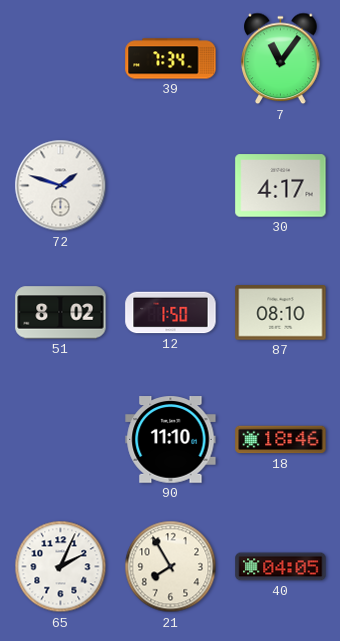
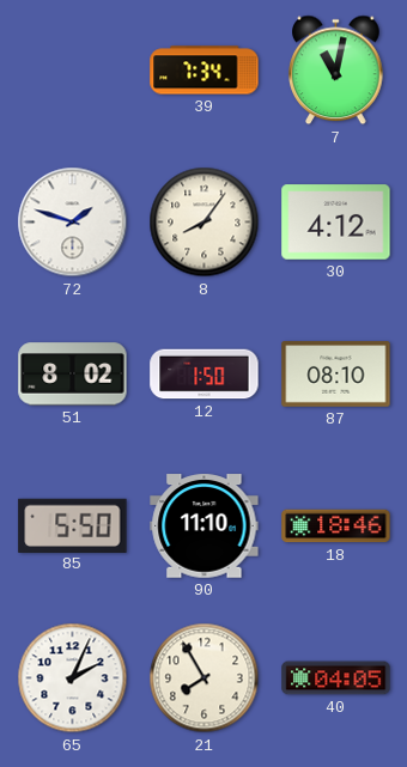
7: 11:06 -> 11:02 (336, 71)
8: none -> 8:06 (205, 223)
30: 4:17 -> 4:12 (336, 223)
85: none -> 5:50 (73, 525)
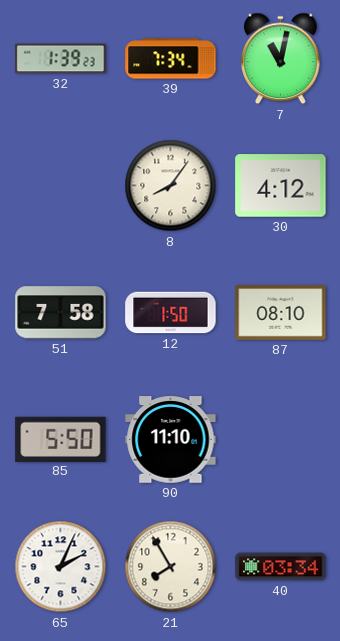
32: none -> 1:39 (61, 59)
72: 1:48 -> none (73, 223)
51: 8:02 -> 7:58 (61, 313)
18: 18:46 -> none (336, 526)
40: 04:05 -> 03:34 (281, 567)
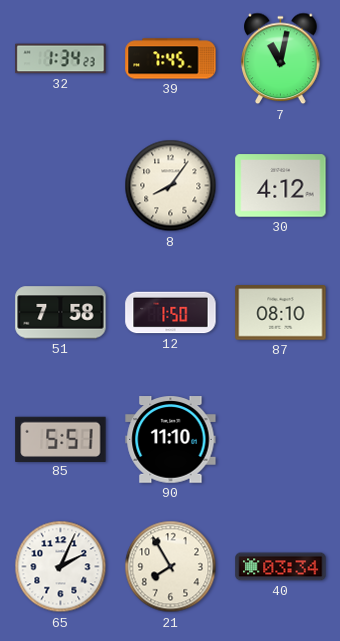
32: 1:39 -> 1:34 (61, 59)
39: 7:34 -> 7:45 (171, 59)
85: 5:50 -> 5:51 (61, 439)
